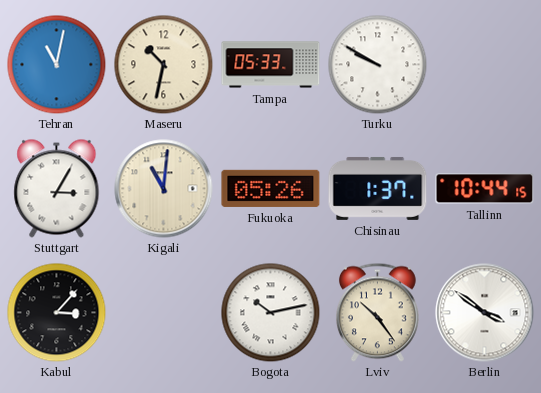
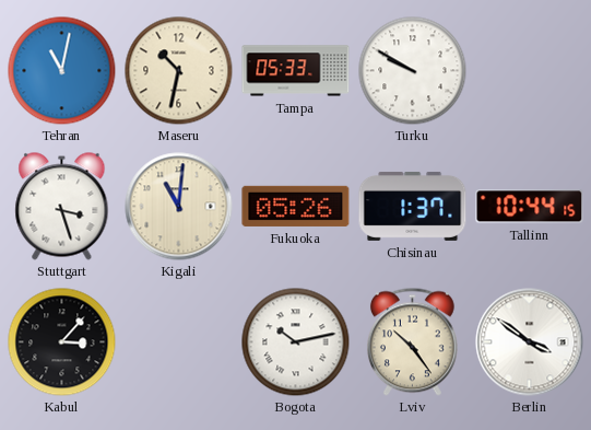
Stuttgart: 3:05 -> 3:27 (62, 207)
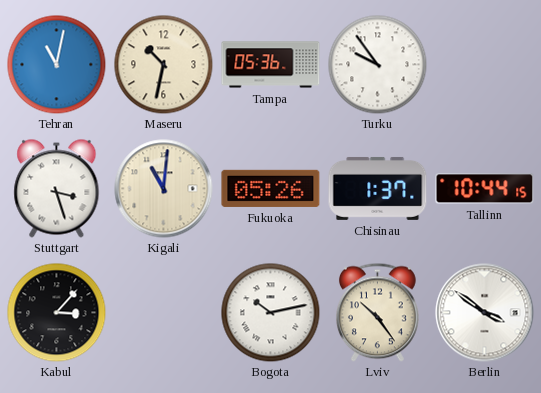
Tampa: 05:33 -> 05:36 (271, 65)
Turku: 9:50 -> 9:54 (378, 65)
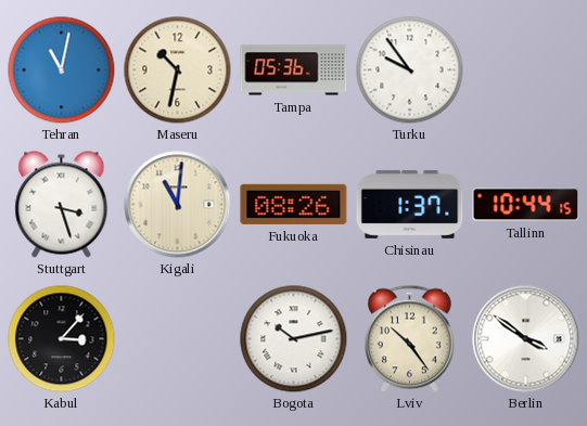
Fukuoka: 05:26 -> 08:26 (294, 204)
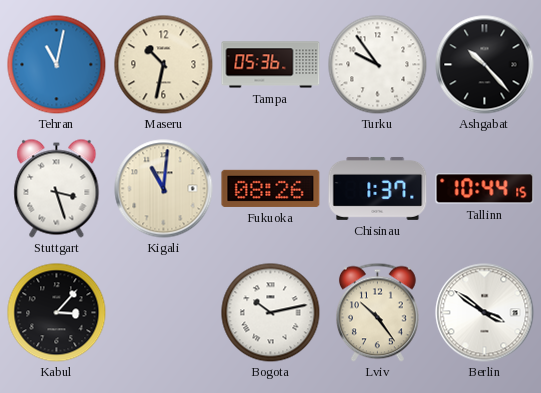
Ashgabat: none -> 10:23 (485, 65)
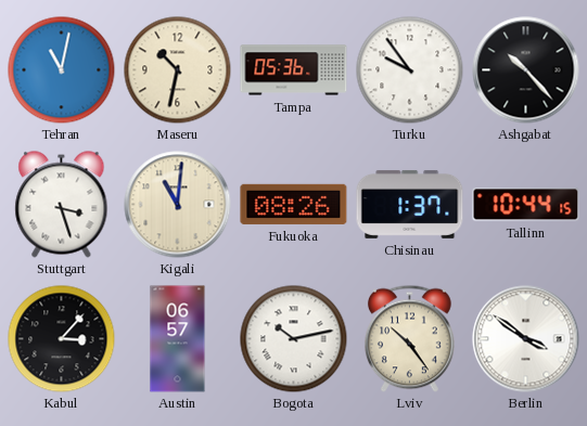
Austin: none -> 06:57 (178, 339)
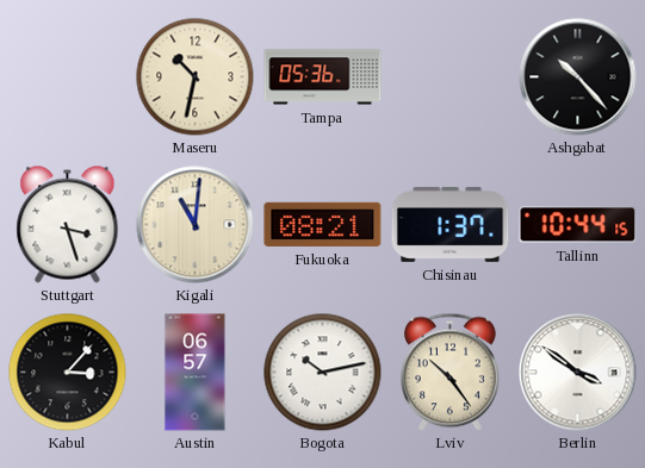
Tehran: 11:02 -> none (62, 70)
Turku: 9:54 -> none (410, 70)
Fukuoka: 08:26 -> 08:21 (323, 224)
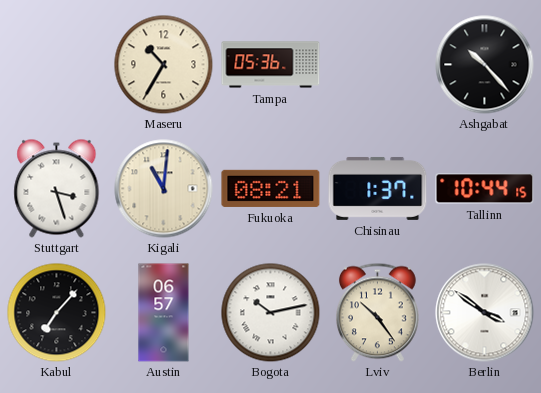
Maseru: 10:32 -> 10:35 (164, 65)
Kabul: 3:07 -> 7:07 (57, 313)
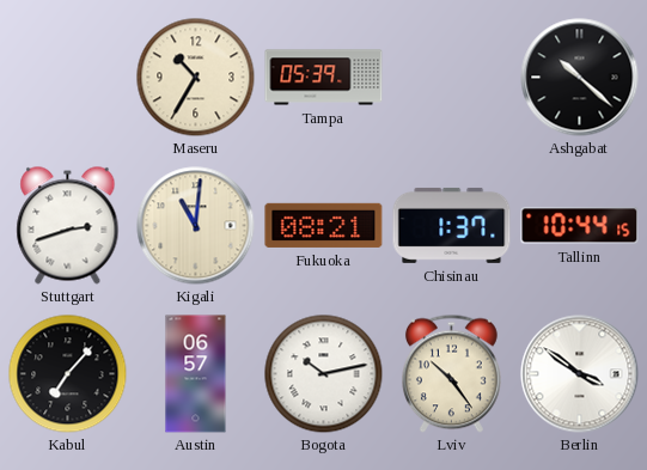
Tampa: 05:36 -> 05:39 (324, 78)
Ashgabat: 10:23 -> 10:22 (580, 78)
Stuttgart: 3:27 -> 2:42 (68, 226)
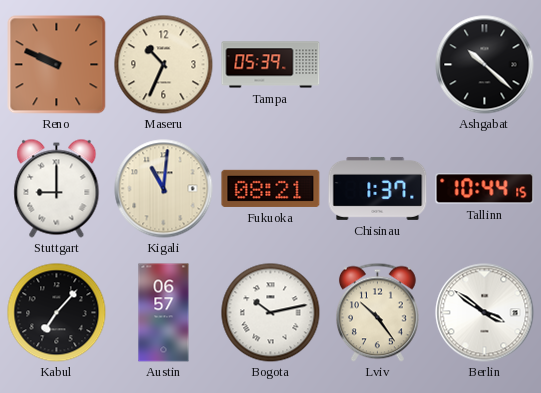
Reno: none -> 9:49 (57, 65)
Maseru: 10:35 -> 10:34 (164, 65)
Stuttgart: 2:42 -> 9:00 (57, 189)
